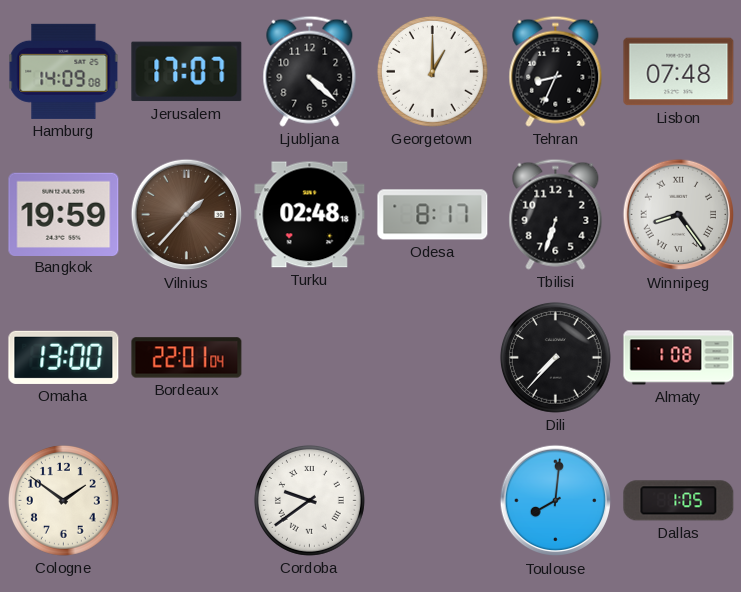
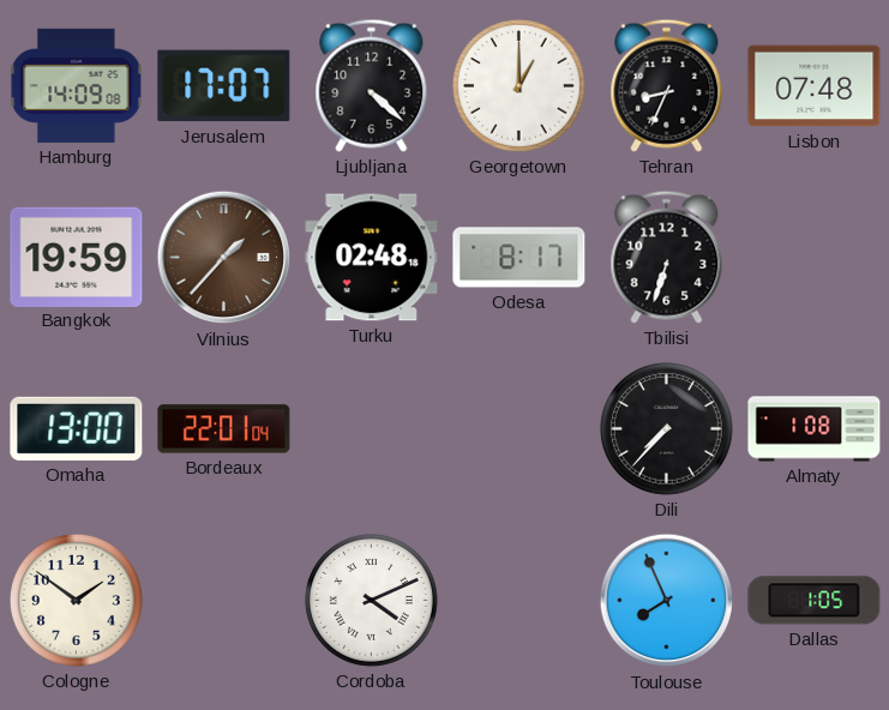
Winnipeg: 8:24 -> none (679, 215)
Cordoba: 9:39 -> 4:11 (371, 600)
Toulouse: 8:01 -> 7:56 (667, 601)
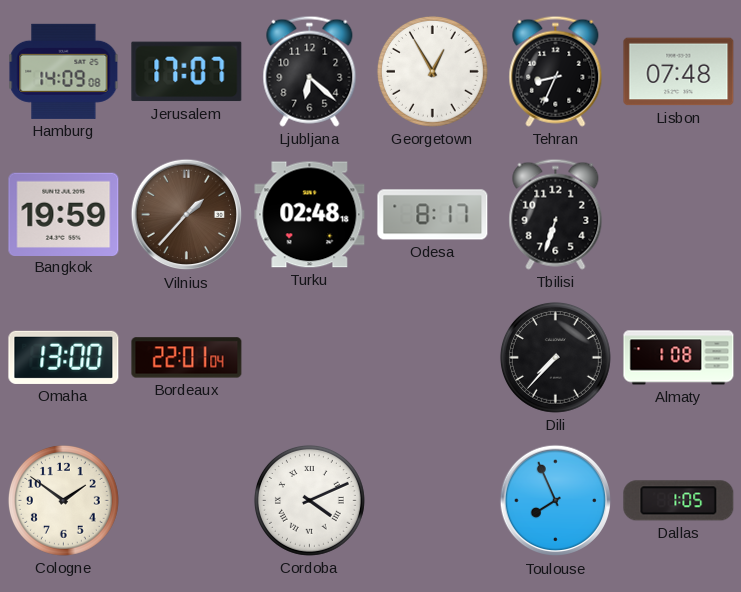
Ljubljana: 4:22 -> 6:22 (310, 71)
Georgetown: 1:00 -> 12:55 (432, 71)
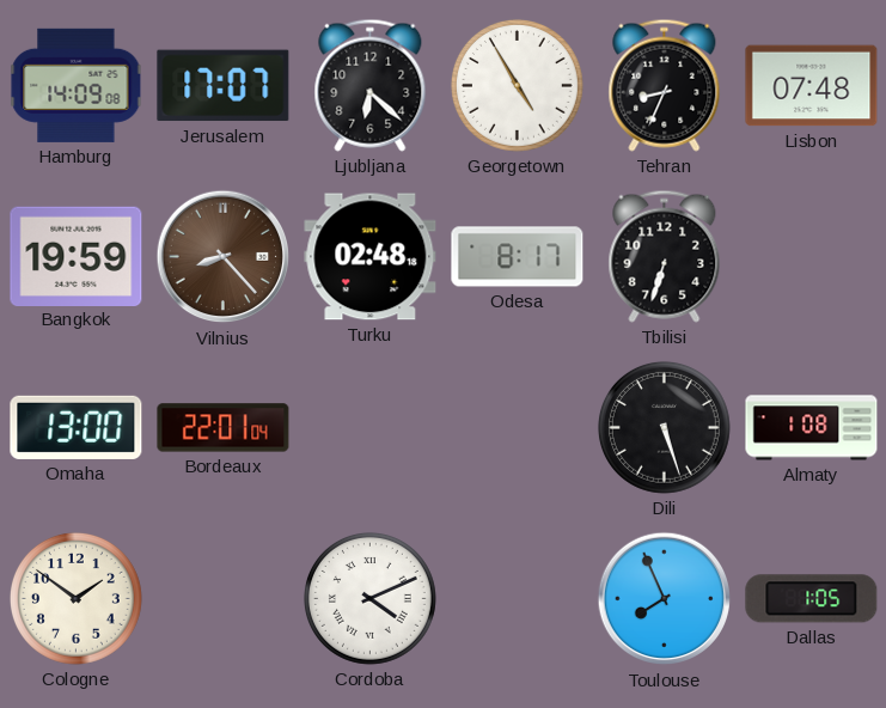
Georgetown: 12:55 -> 4:55 (517, 85)
Vilnius: 1:37 -> 8:23 (224, 257)
Dili: 7:37 -> 5:27 (664, 427)
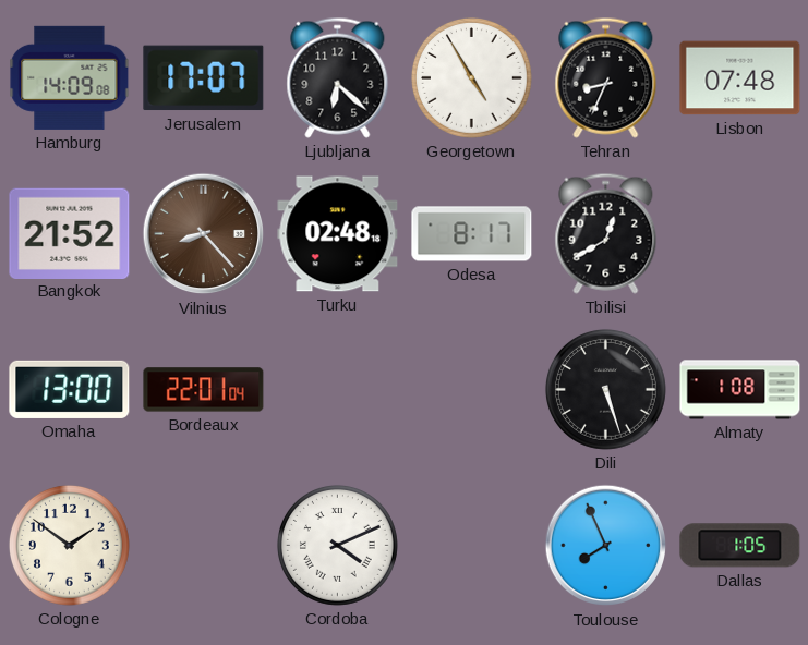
Bangkok: 19:59 -> 21:52 (70, 233)
Tbilisi: 6:33 -> 12:40 (606, 233)
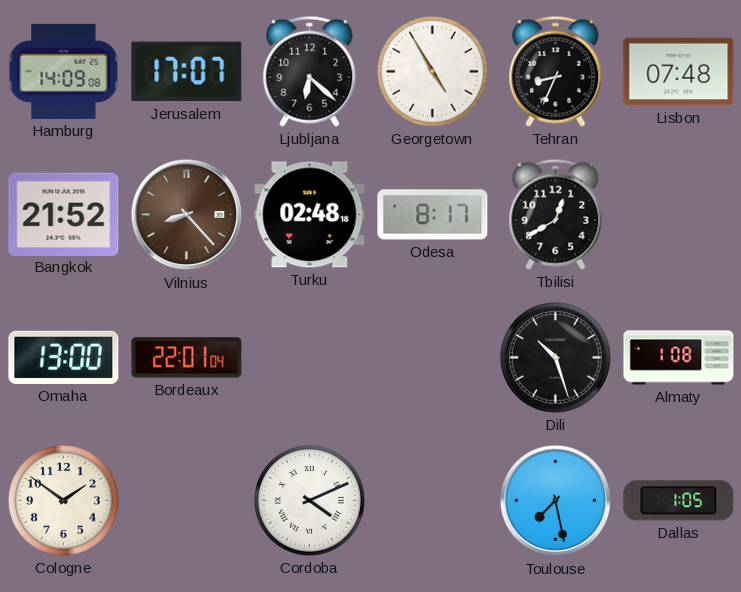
Dili: 5:27 -> 10:27 (555, 357)
Toulouse: 7:56 -> 7:28 (556, 501)
